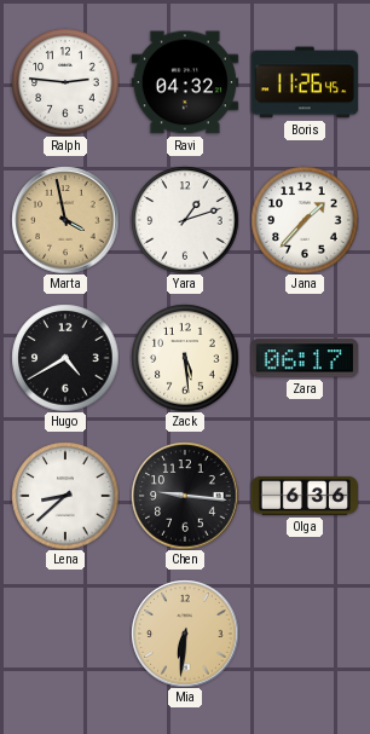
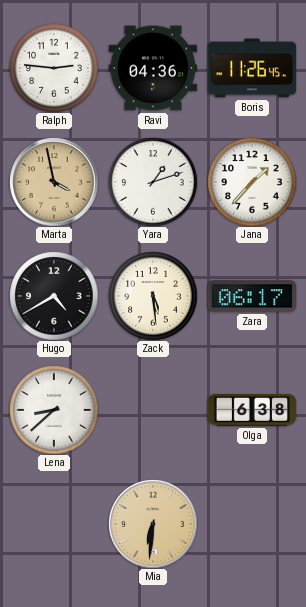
Ravi: 04:32 -> 04:36 (153, 68)
Chen: 9:16 -> none (185, 496)
Olga: 6:36 -> 6:38 (251, 410)
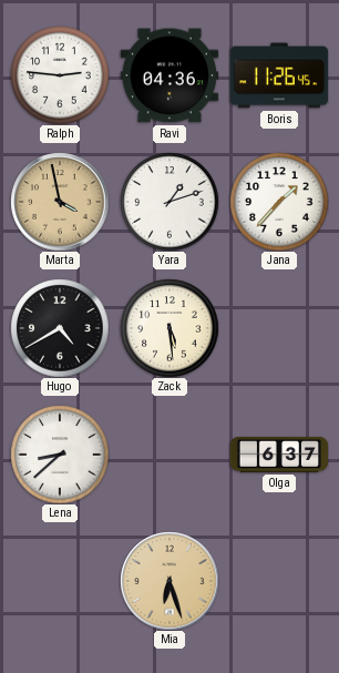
Zara: 06:17 -> none (252, 296)
Olga: 6:38 -> 6:37 (278, 455)
Mia: 6:31 -> 6:27 (169, 581)
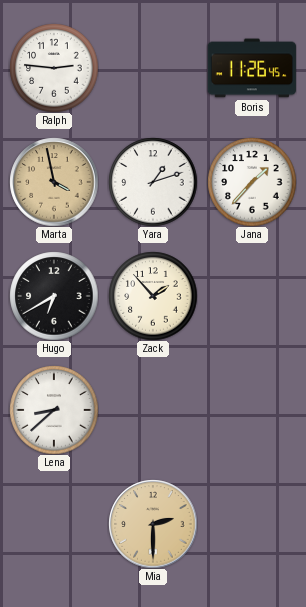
Ravi: 04:36 -> none (169, 75)
Hugo: 4:40 -> 6:40 (54, 296)
Zack: 5:29 -> 1:53 (153, 296)
Olga: 6:37 -> none (278, 455)
Mia: 6:27 -> 2:30 (153, 524)
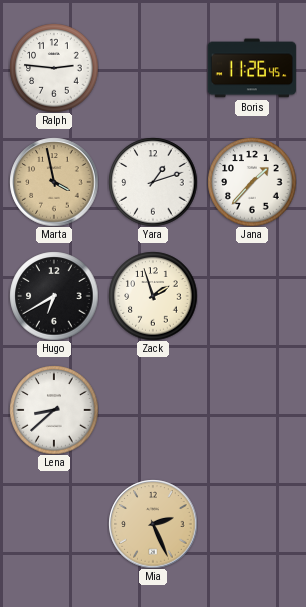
Zack: 1:53 -> 1:57 (153, 296)
Mia: 2:30 -> 2:26 (153, 524)
